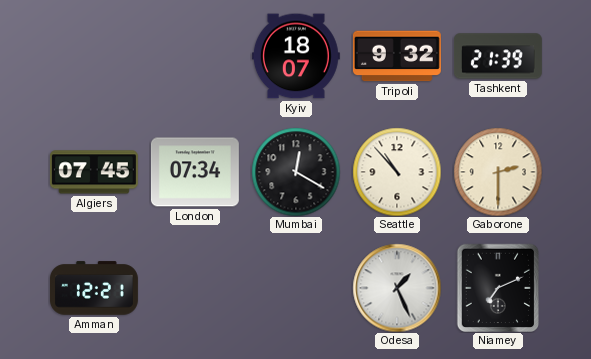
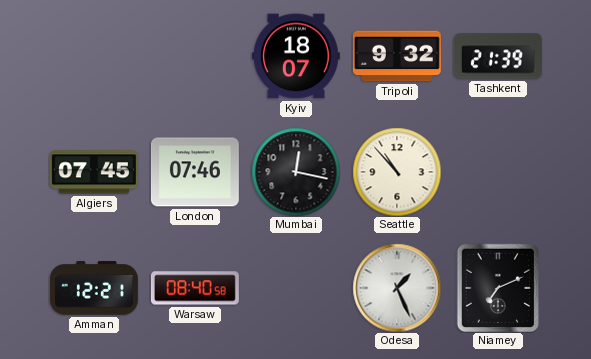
London: 07:34 -> 07:46 (195, 172)
Mumbai: 12:20 -> 12:17 (296, 172)
Gaborone: 2:30 -> none (498, 172)
Warsaw: none -> 08:40 (195, 288)
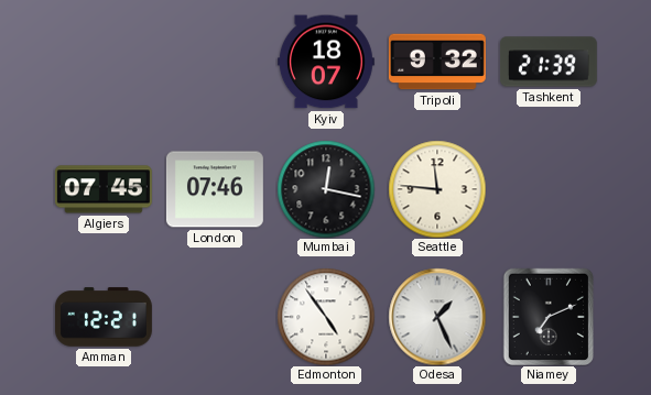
Seattle: 10:53 -> 11:46 (437, 189)
Warsaw: 08:40 -> none (195, 288)
Edmonton: none -> 4:54 (326, 317)
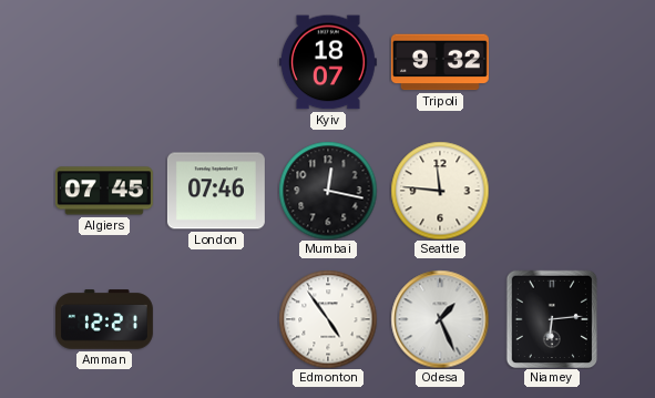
Tashkent: 21:39 -> none (549, 62)
Niamey: 7:11 -> 6:14 (551, 319)
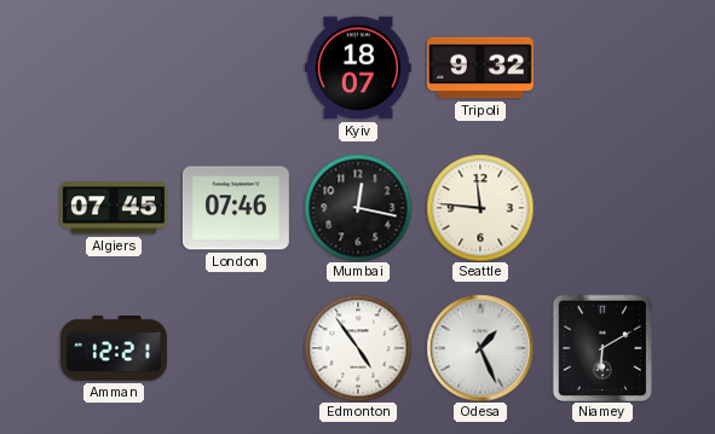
Niamey: 6:14 -> 6:10 (601, 348)
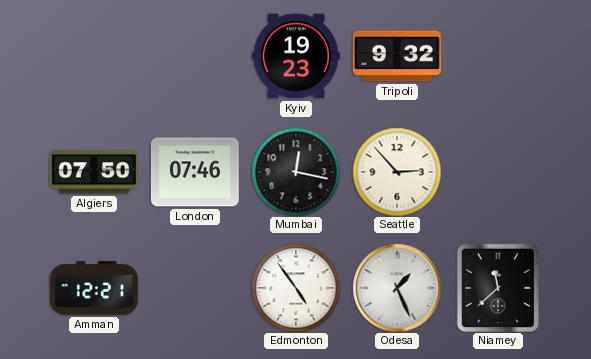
Kyiv: 18:07 -> 19:23 (296, 56)
Algiers: 07:45 -> 07:50 (94, 172)
Seattle: 11:46 -> 2:53 (397, 172)
Niamey: 6:10 -> 11:38 (497, 288)
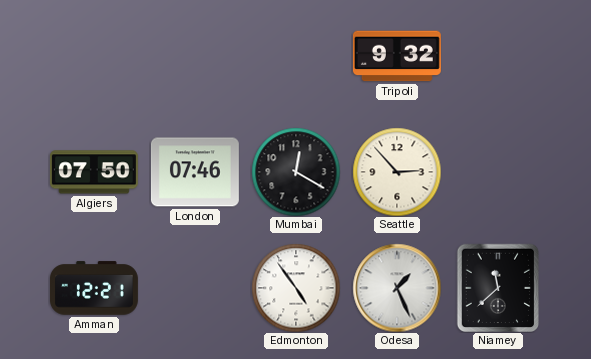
Kyiv: 19:23 -> none (296, 56)
Mumbai: 12:17 -> 12:20 (296, 172)
